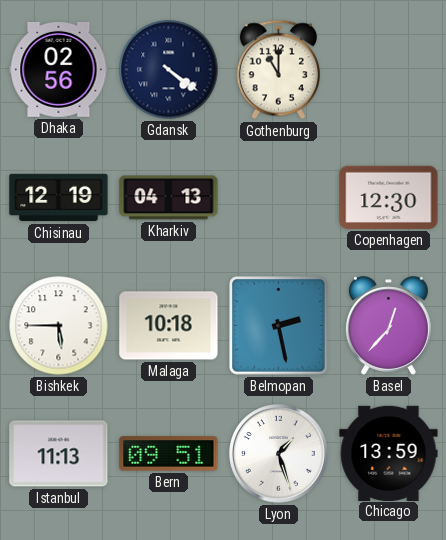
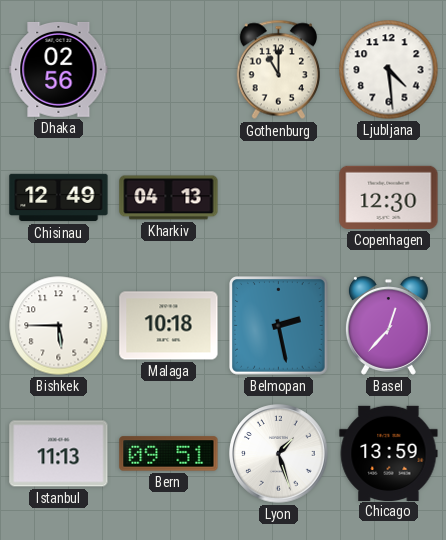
Gdansk: 4:21 -> none (169, 70)
Ljubljana: none -> 4:29 (389, 70)
Chisinau: 12:19 -> 12:49 (59, 198)
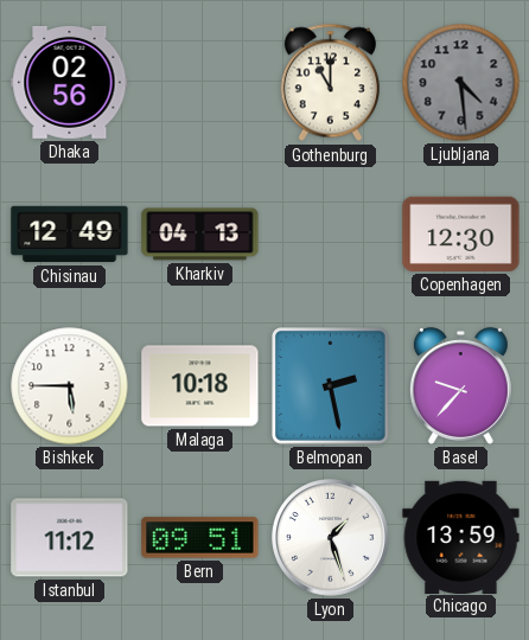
Ljubljana dial: white -> grey (461, 83)
Basel: 12:37 -> 9:37 (460, 386)
Istanbul: 11:13 -> 11:12 (70, 538)
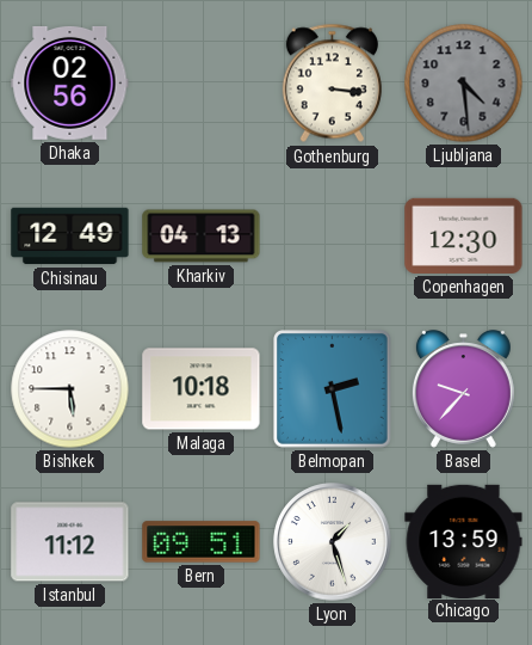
Gothenburg: 11:00 -> 3:16 (332, 84)
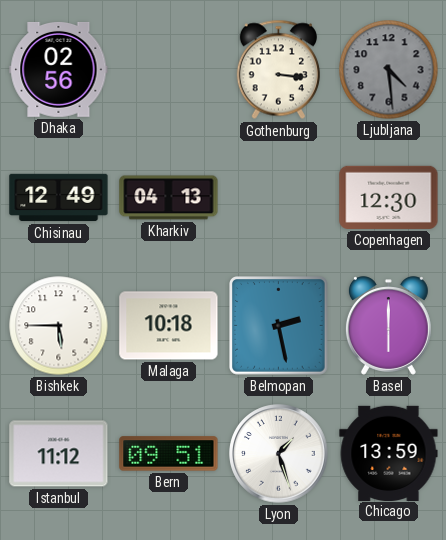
Basel: 9:37 -> 6:00 (388, 326)
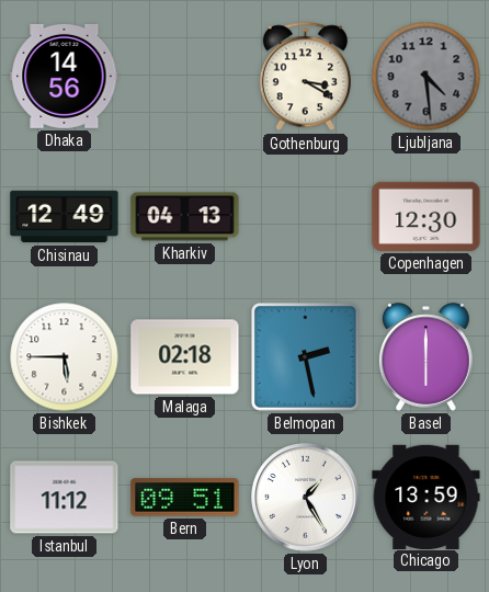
Dhaka: 02:56 -> 14:56 (65, 76)
Gothenburg: 3:16 -> 3:20 (305, 77)
Malaga: 10:18 -> 02:18 (185, 357)
Lyon: 1:27 -> 1:25 (306, 498)
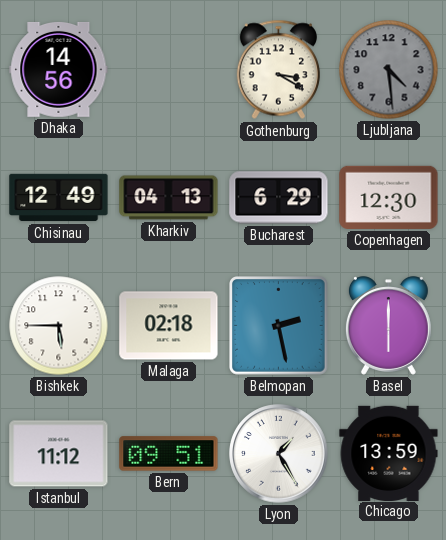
Bucharest: none -> 6:29 (279, 198)
